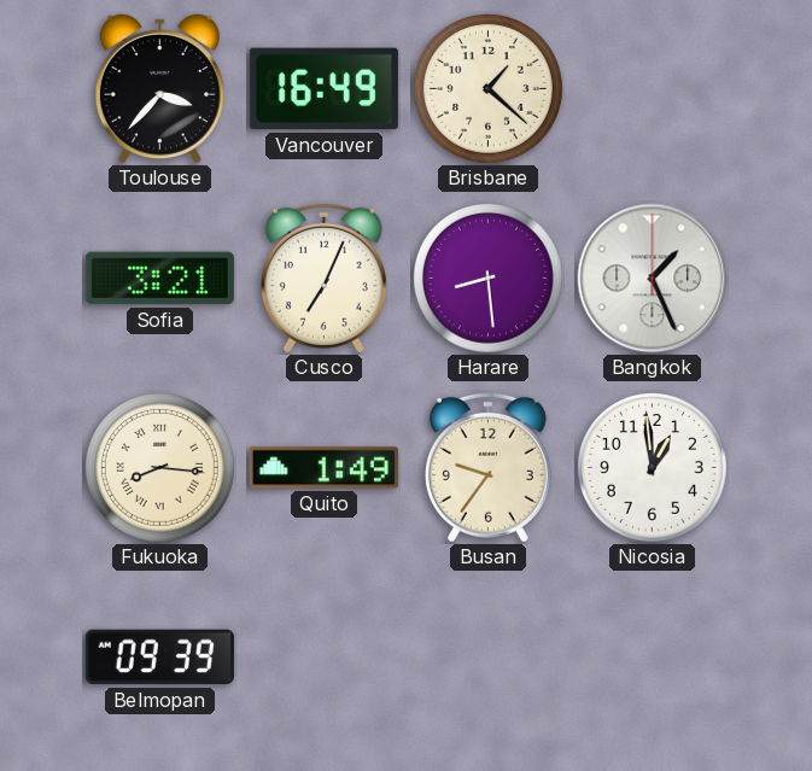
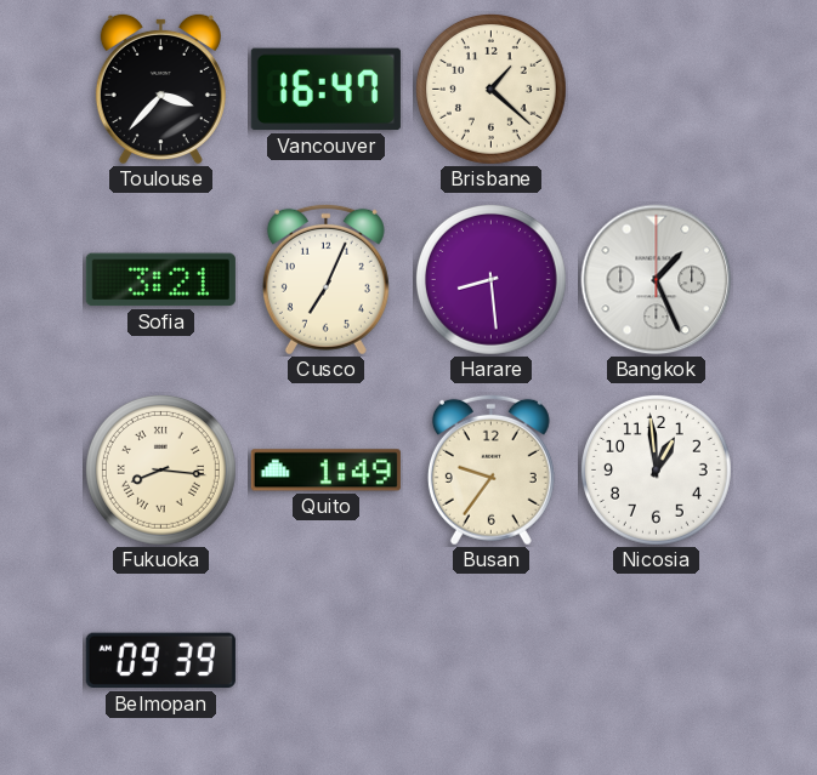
Vancouver: 16:49 -> 16:47 (325, 90)
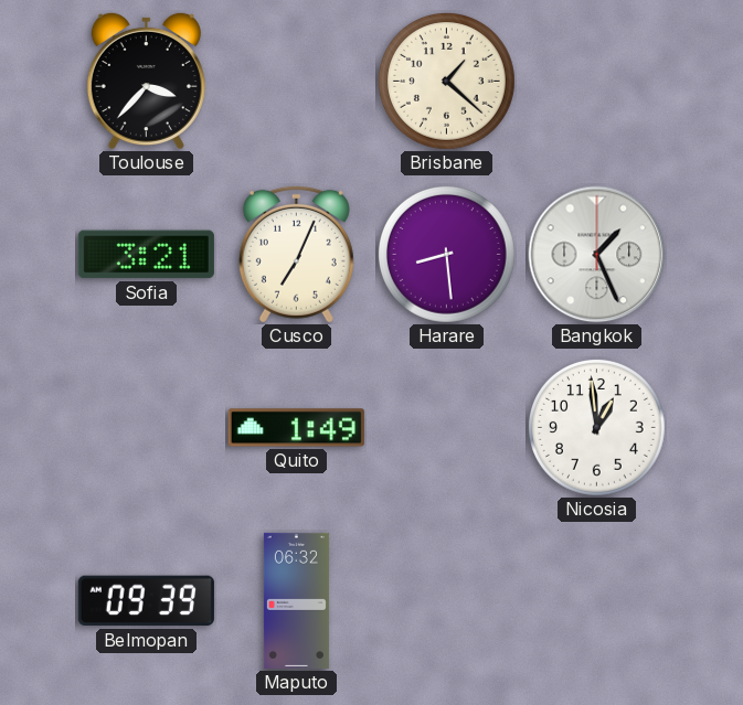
Vancouver: 16:47 -> none (325, 90)
Fukuoka: 8:16 -> none (160, 469)
Busan: 9:36 -> none (490, 469)
Maputo: none -> 06:32 (296, 600)
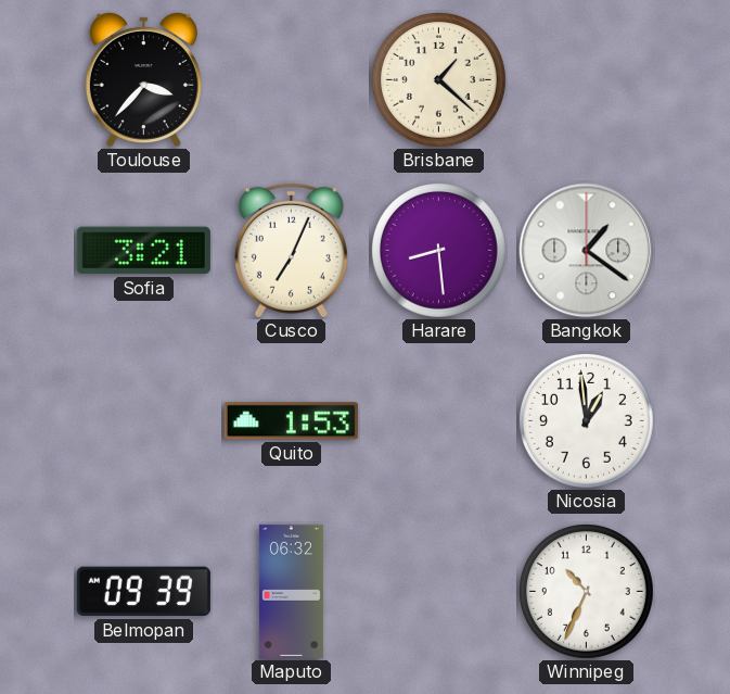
Bangkok: 1:26 -> 1:21 (587, 251)
Quito: 1:49 -> 1:53 (291, 421)
Winnipeg: none -> 10:34 (586, 591)
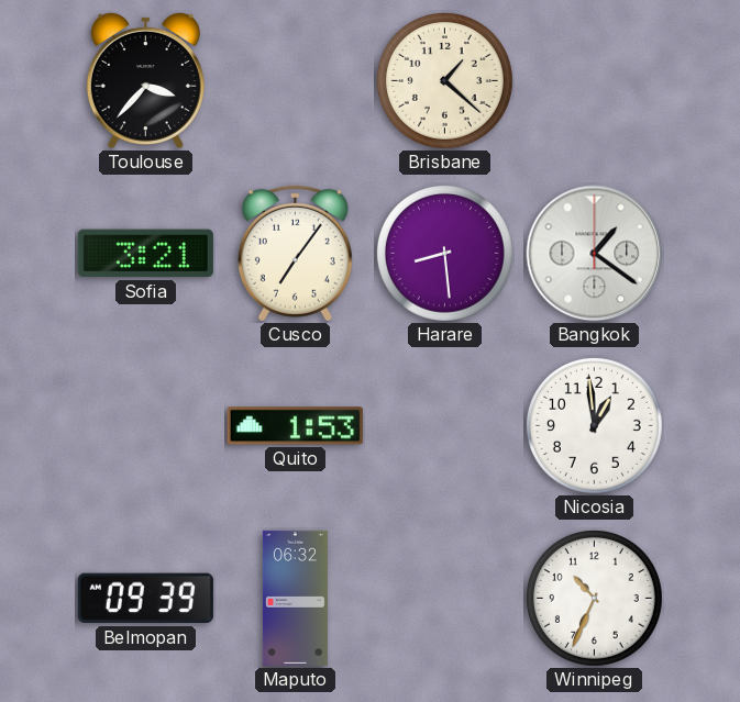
Cusco: 7:04 -> 7:06 (295, 253)
